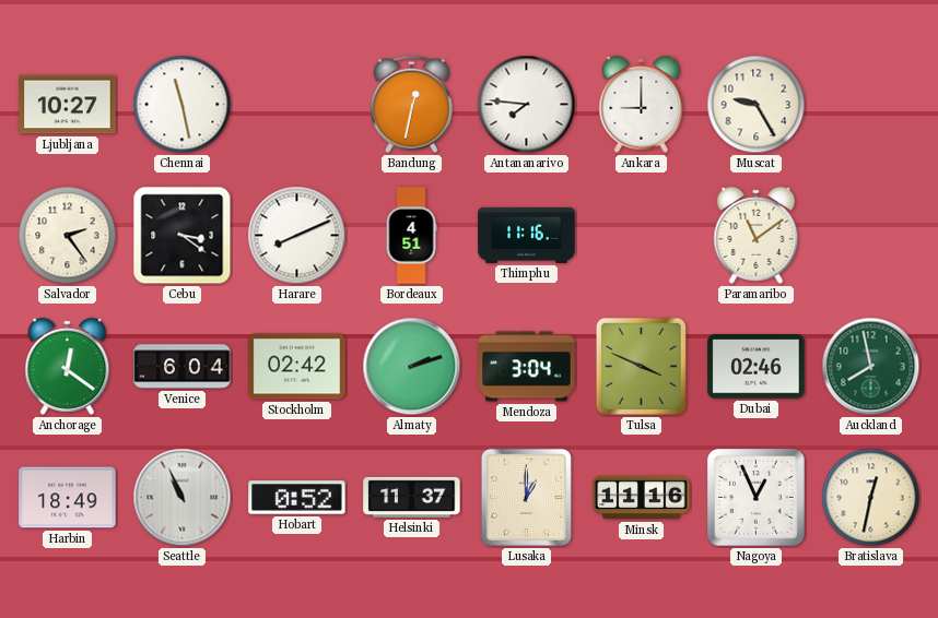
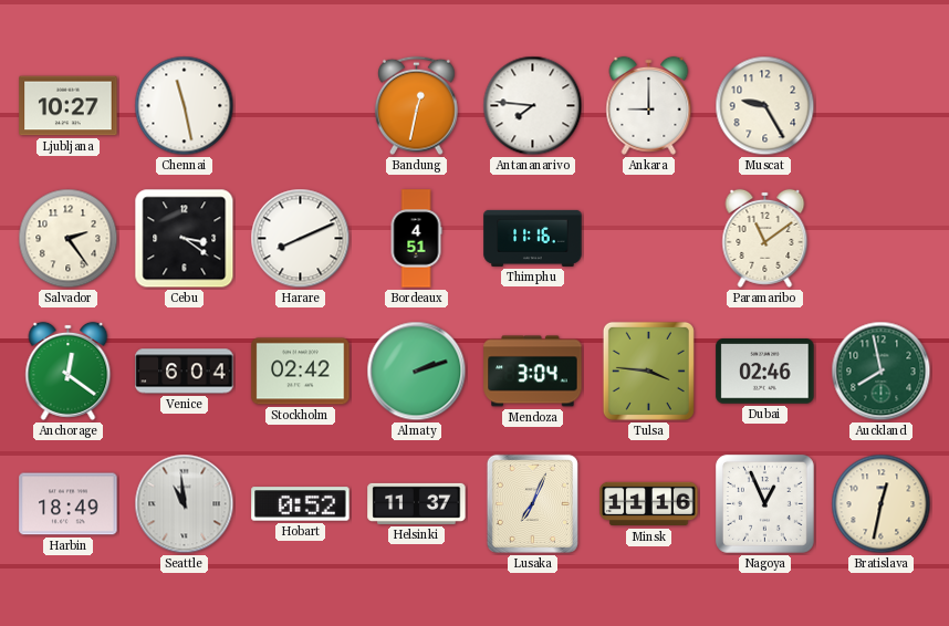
Tulsa: 3:49 -> 3:46 (648, 371)
Seattle: 10:56 -> 10:59 (185, 504)
Lusaka: 1:00 -> 7:04 (532, 503)
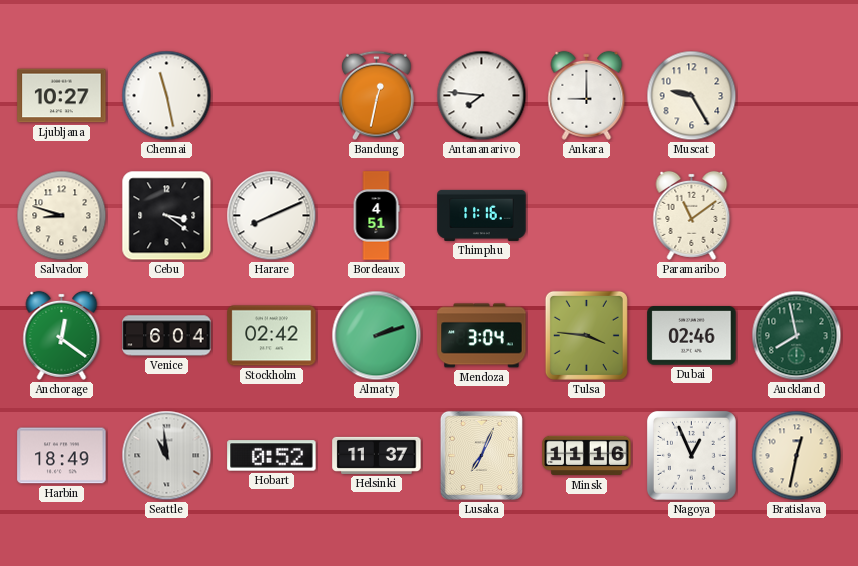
Salvador: 2:24 -> 8:48 (62, 216)
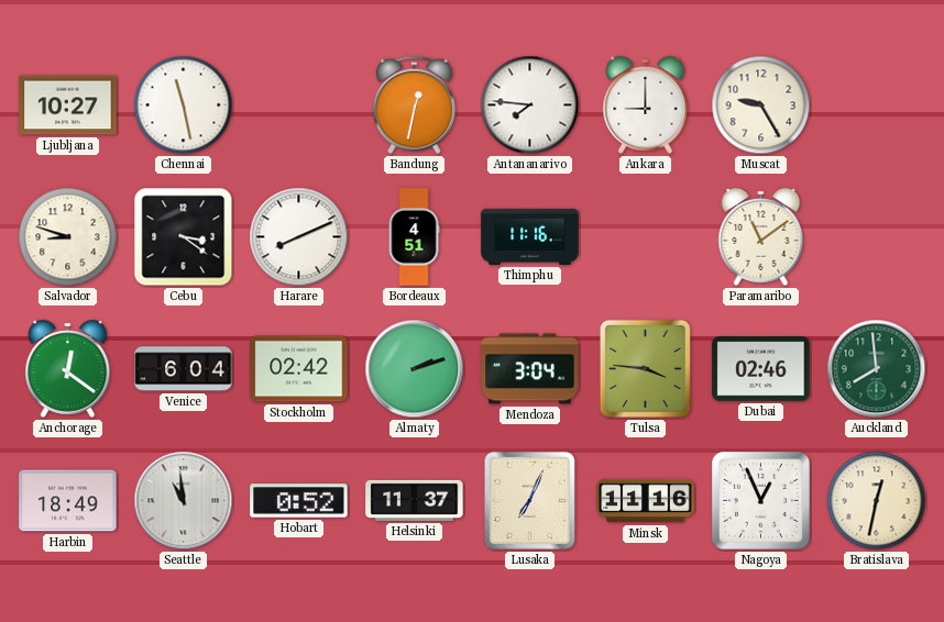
Auckland: 7:58 -> 7:59 (877, 369)
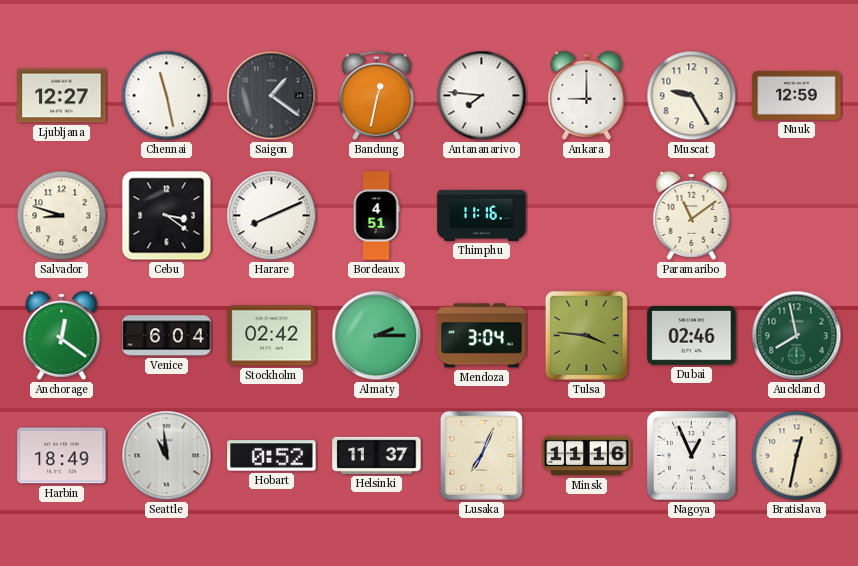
Ljubljana: 10:27 -> 12:27 (62, 96)
Saigon: none -> 1:21 (272, 96)
Nuuk: none -> 12:59 (797, 95)
Almaty: 2:12 -> 2:15 (377, 336)
Auckland: 7:59 -> 7:58 (797, 336)
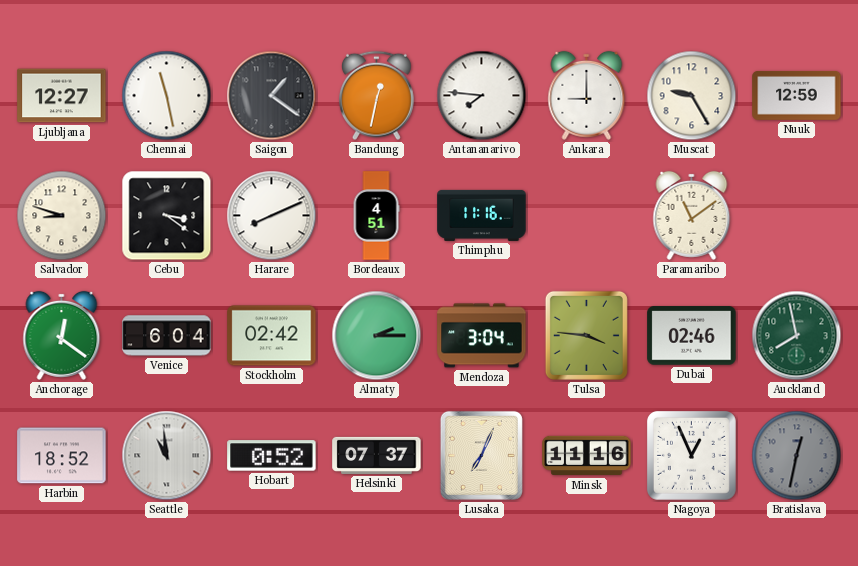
Harbin: 18:49 -> 18:52 (62, 456)
Helsinki: 11:37 -> 07:37 (377, 455)
Bratislava dial: cream -> grey (797, 456)
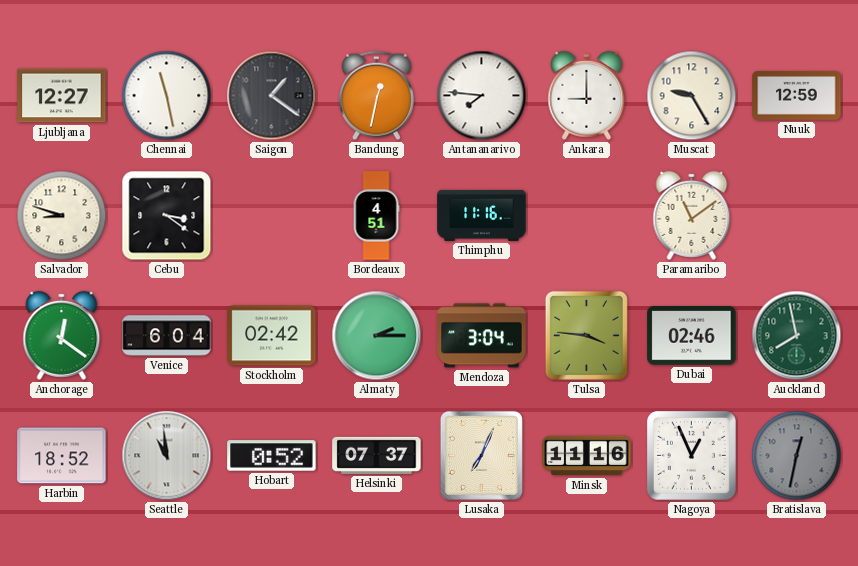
Harare: 8:11 -> none (272, 216)
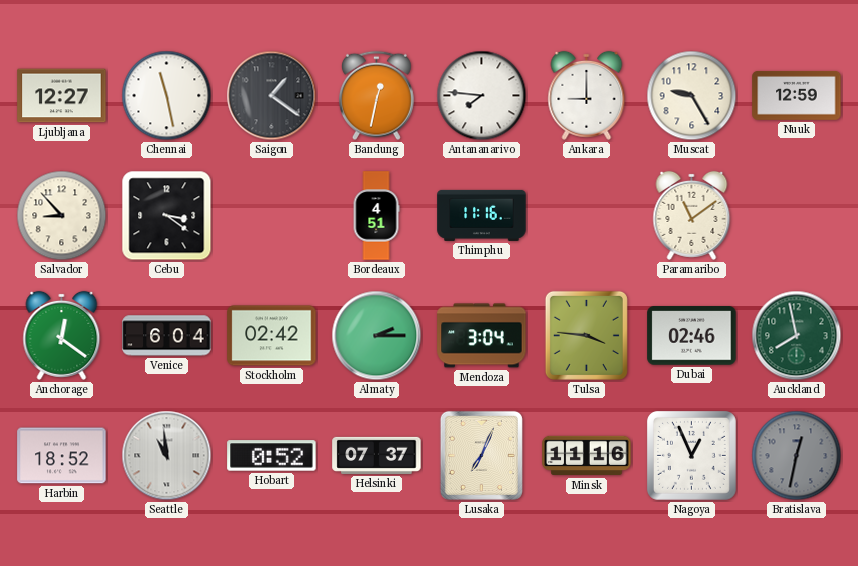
Salvador: 8:48 -> 8:53 (62, 216)
